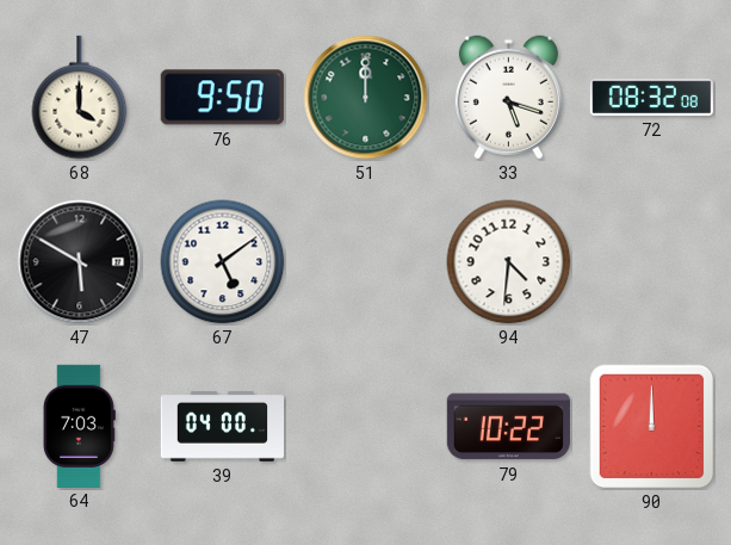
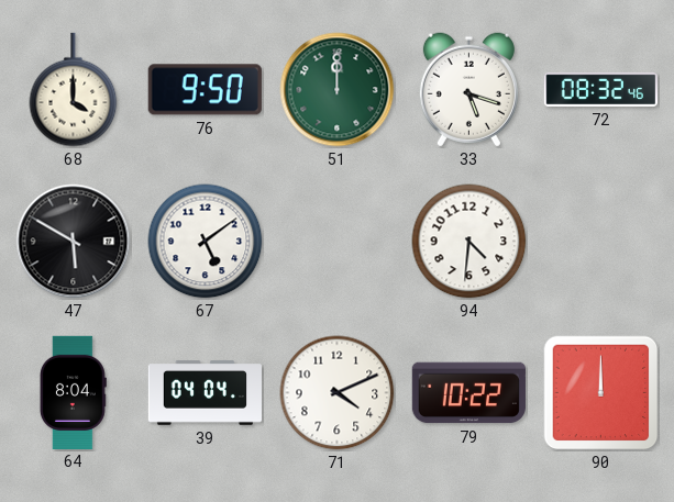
72: 08:32:08 -> 08:32:46 (600, 89)
64: 7:03 -> 8:04 (73, 392)
39: 04:00 -> 04:04 (205, 393)
71: none -> 4:11 (338, 393)
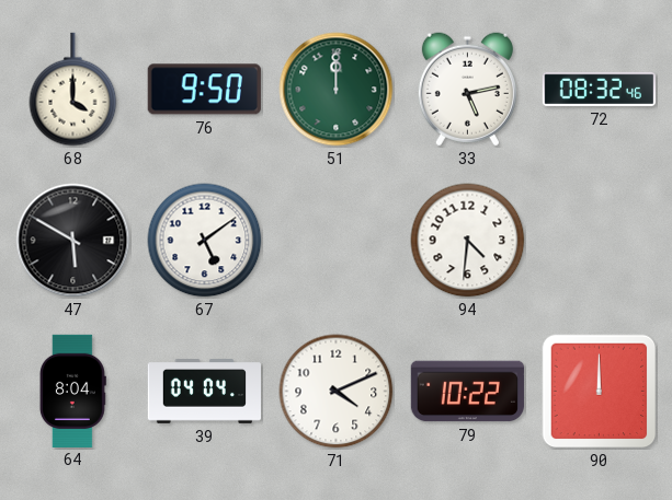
33: 5:18 -> 5:13 (467, 90)
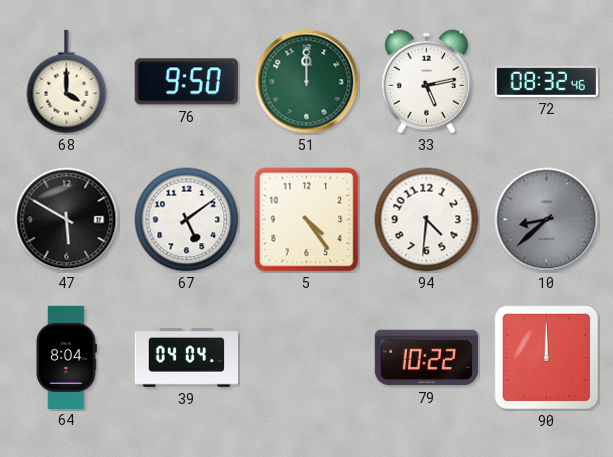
5: none -> 4:24 (307, 220)
10: none -> 8:38 (547, 220)
71: 4:11 -> none (337, 392)
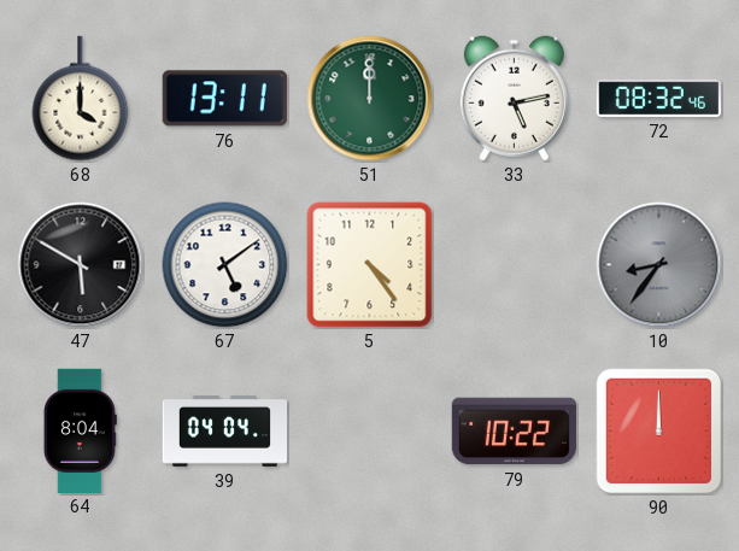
76: 9:50 -> 13:11 (224, 99)
94: 4:31 -> none (427, 220)
10: 8:38 -> 8:36 (659, 265)
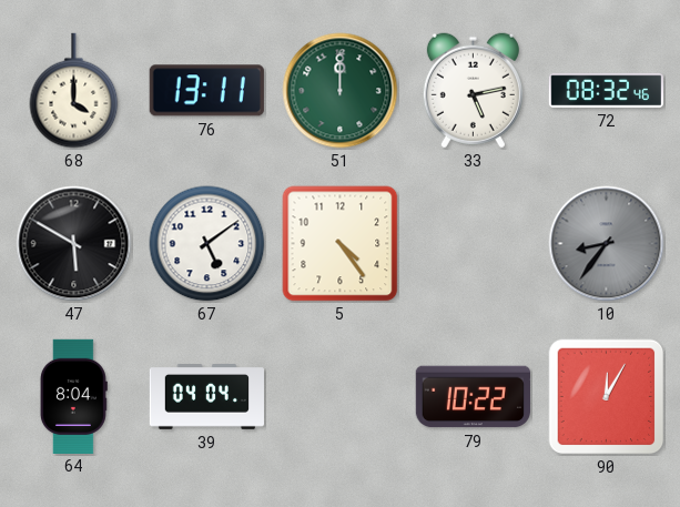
90: 12:00 -> 12:05 (607, 397)
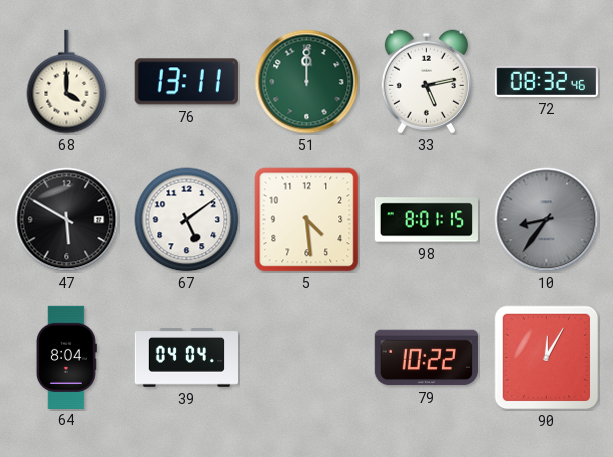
5: 4:24 -> 4:29 (307, 220)
98: none -> 8:01 (426, 220)
